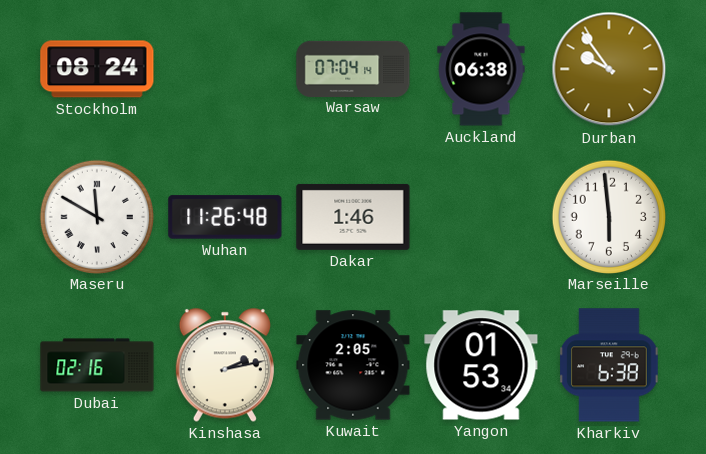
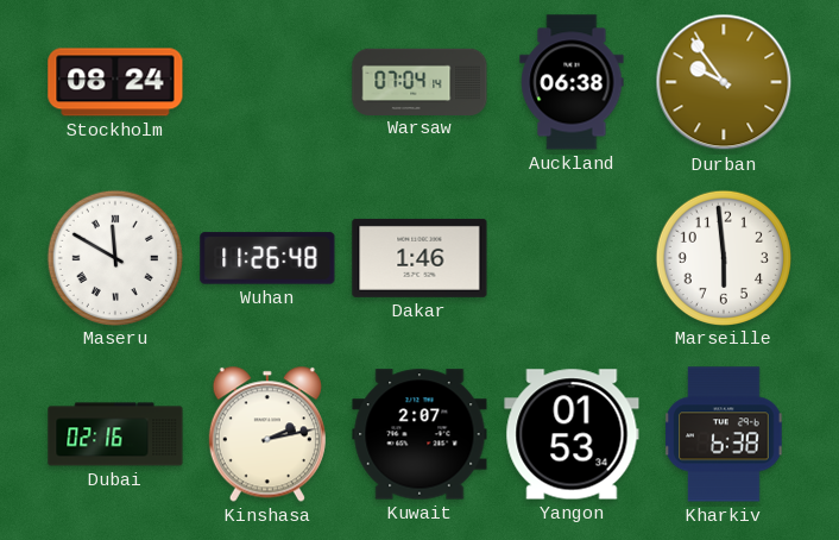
Kuwait: 2:05 -> 2:07 (419, 434)
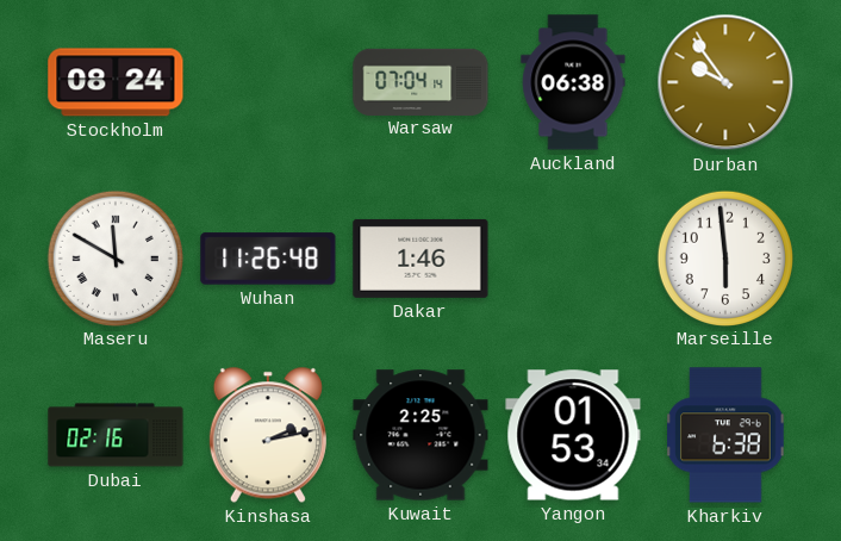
Kuwait: 2:07 -> 2:25 (420, 435)
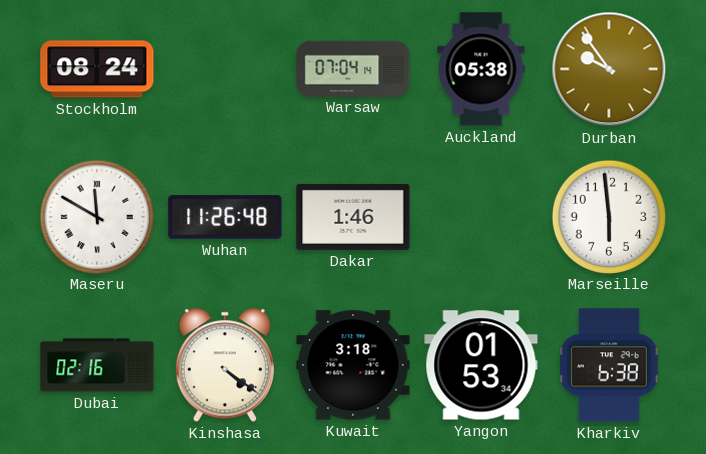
Auckland: 06:38 -> 05:38 (481, 69)
Kinshasa: 2:13 -> 4:21 (225, 365)
Kuwait: 2:25 -> 3:18 (353, 365)
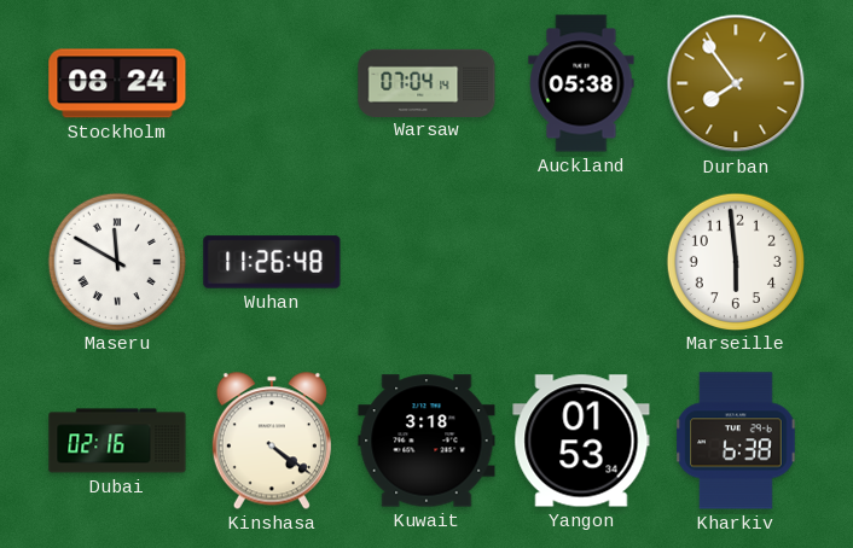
Durban: 9:54 -> 7:54 (736, 83)
Dakar: 1:46 -> none (353, 217)
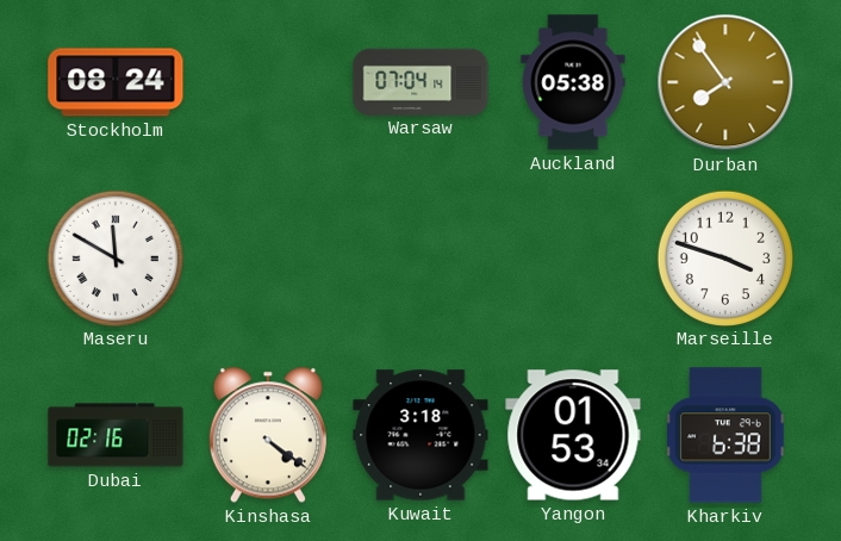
Wuhan: 11:26 -> none (272, 262)
Marseille: 5:59 -> 3:48 (724, 257)
